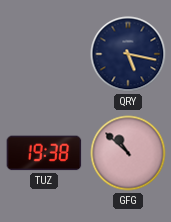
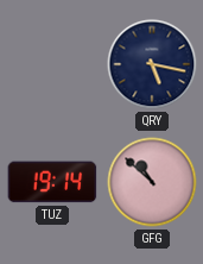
TUZ: 19:38 -> 19:14 (52, 182)
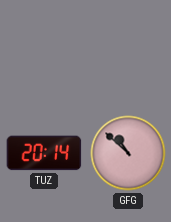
QRY: 5:17 -> none (152, 64)
TUZ: 19:14 -> 20:14 (44, 153)
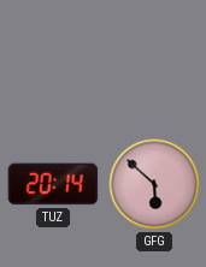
GFG: 10:52 -> 5:52 (154, 184)
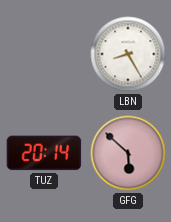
LBN: none -> 8:25 (128, 54)
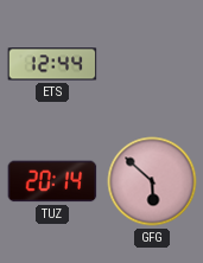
ETS: none -> 12:44 (52, 64)
LBN: 8:25 -> none (128, 54)
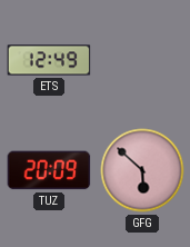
ETS: 12:44 -> 12:49 (49, 60)
TUZ: 20:14 -> 20:09 (49, 170)
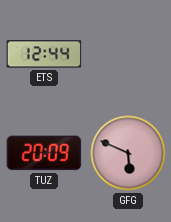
ETS: 12:49 -> 12:44 (44, 54)
GFG: 5:52 -> 5:49 (128, 153)
